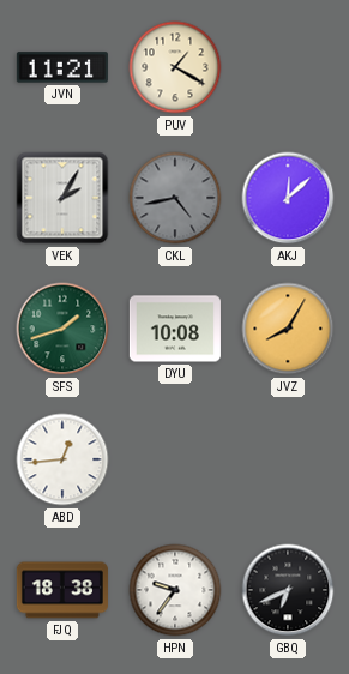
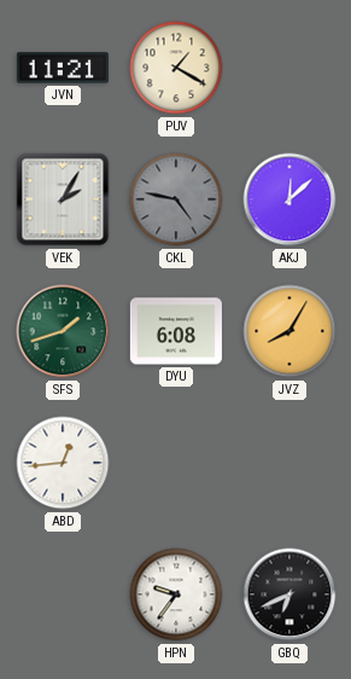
CKL: 4:43 -> 4:47 (176, 199)
DYU: 10:08 -> 6:08 (176, 331)
FJQ: 18:38 -> none (62, 590)
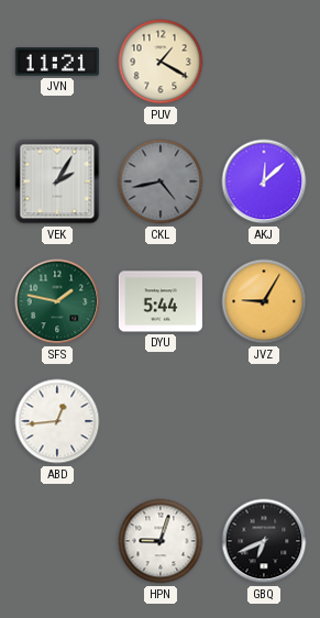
CKL: 4:47 -> 4:43 (161, 181)
SFS: 1:42 -> 1:47 (57, 301)
DYU: 6:08 -> 5:44 (161, 301)
JVZ: 8:05 -> 9:05 (264, 301)
HPN: 9:36 -> 9:03 (161, 541)
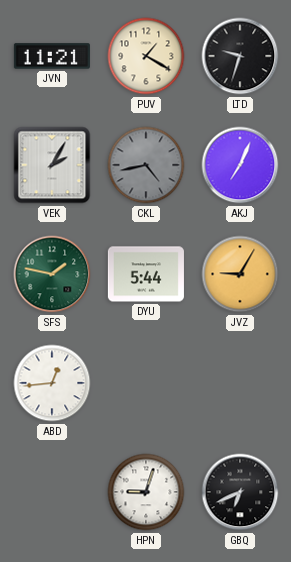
LTD: none -> 9:33 (240, 56)
AKJ: 12:08 -> 7:04 (240, 165)
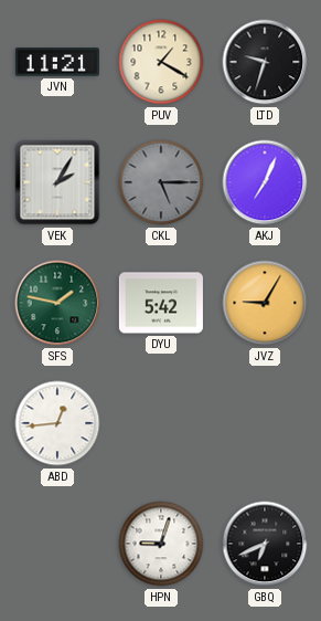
CKL: 4:43 -> 5:15 (161, 182)
DYU: 5:44 -> 5:42 (161, 303)
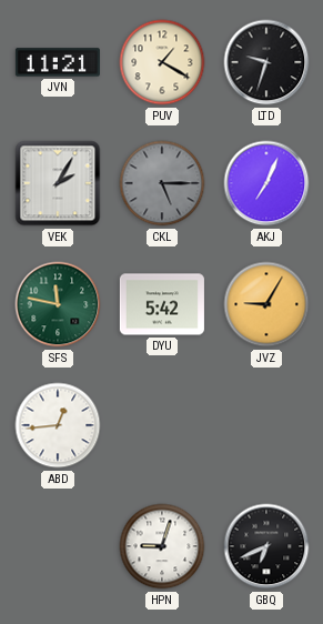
SFS: 1:47 -> 11:47 (58, 304)
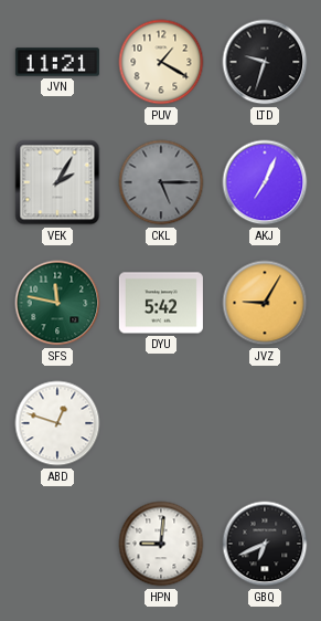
ABD: 12:44 -> 12:48 (57, 423)
HPN: 9:03 -> 9:01 (161, 544)
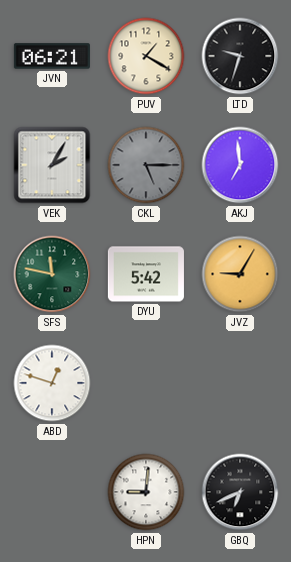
JVN: 11:21 -> 06:21 (52, 56)
AKJ: 7:04 -> 6:59 (240, 165)
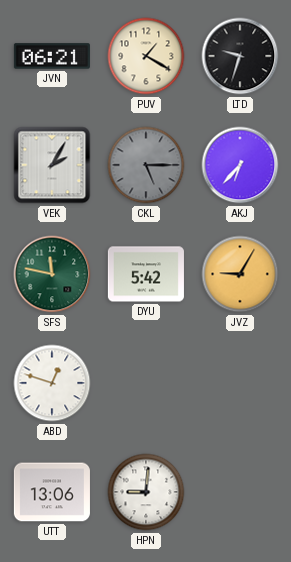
AKJ: 6:59 -> 6:37 (240, 165)
UTT: none -> 13:06 (52, 492)
GBQ: 6:41 -> none (240, 492)
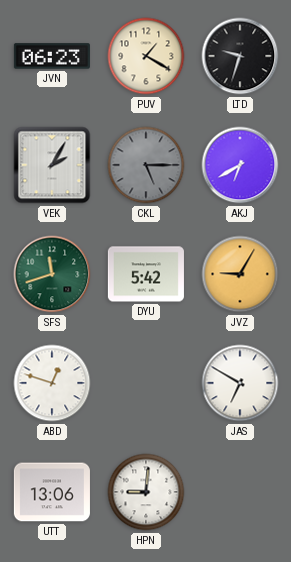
JVN: 06:21 -> 06:23 (52, 56)
AKJ: 6:37 -> 6:40 (240, 165)
SFS: 11:47 -> 11:42 (52, 274)
JAS: none -> 6:50 (240, 383)
